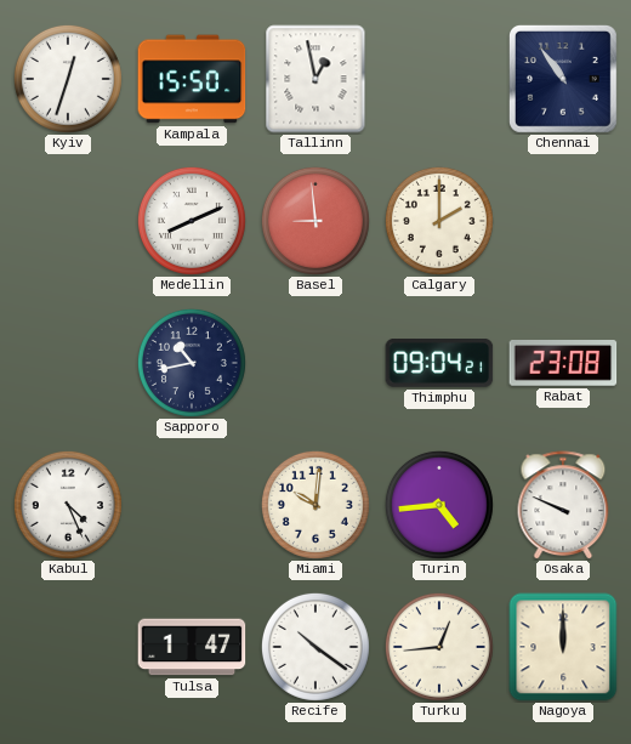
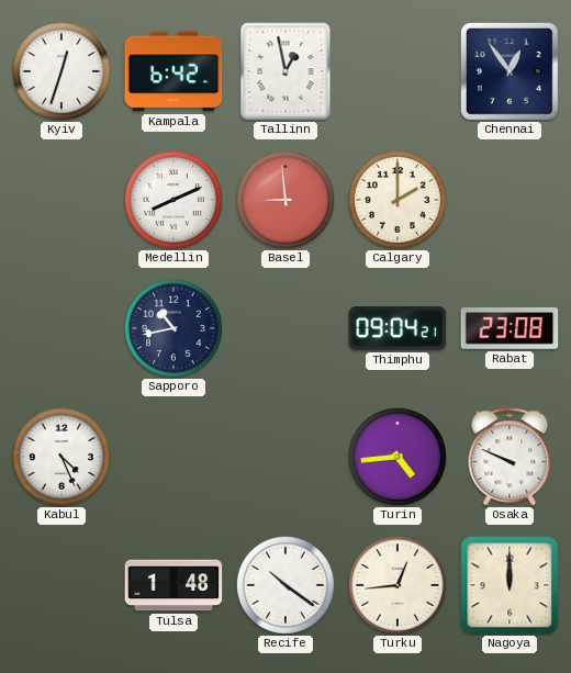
Kampala: 15:50 -> 6:42 (173, 71)
Chennai: 10:54 -> 12:54 (510, 71)
Miami: 10:01 -> none (315, 505)
Tulsa: 1:47 -> 1:48 (173, 585)
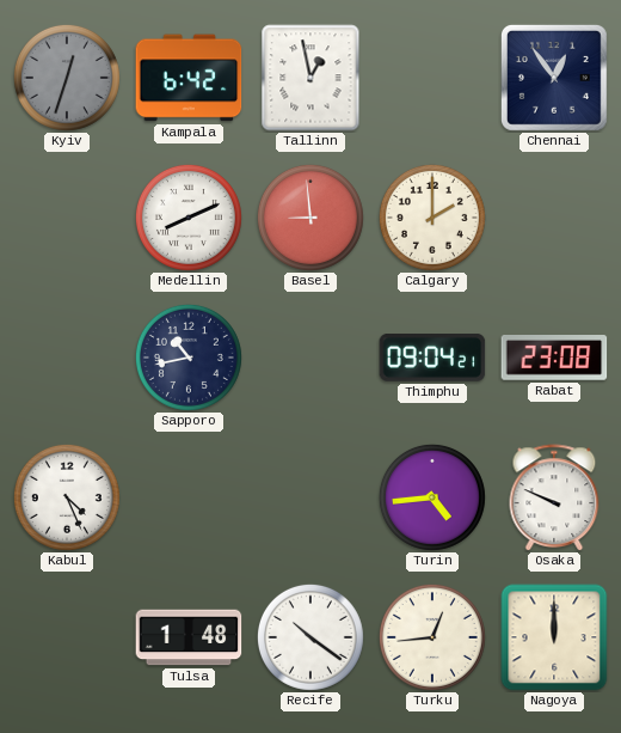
Kyiv dial: white -> grey (67, 78)
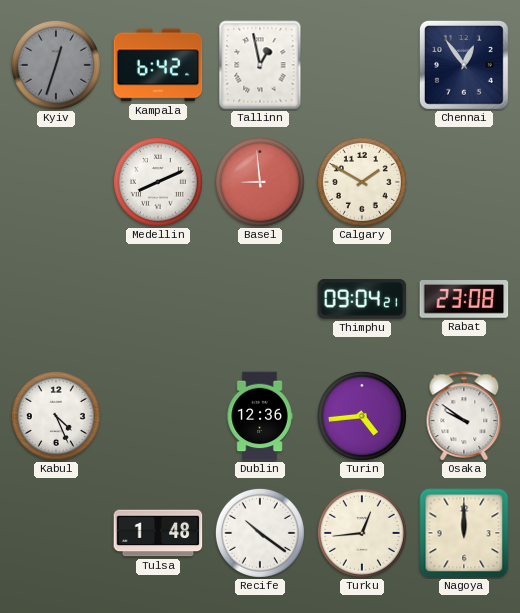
Calgary: 2:00 -> 1:50 (362, 182)
Sapporo: 10:43 -> none (189, 358)
Dublin: none -> 12:36 (260, 416)
Osaka: 9:49 -> 9:51 (464, 416)
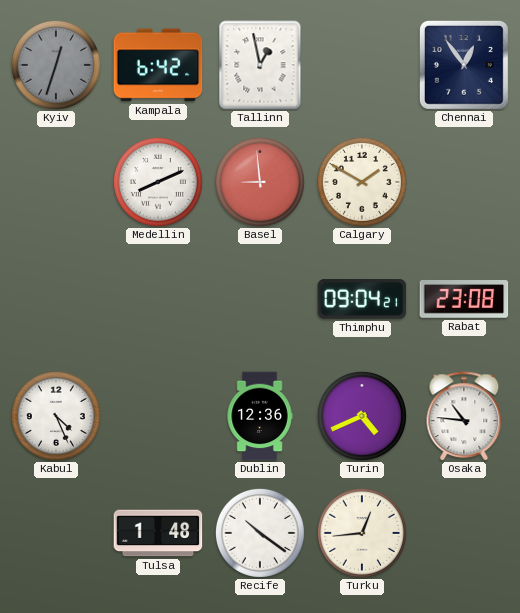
Turin: 4:44 -> 4:41 (362, 416)
Osaka: 9:51 -> 10:46 (464, 416)
Nagoya: 12:00 -> none (464, 533)
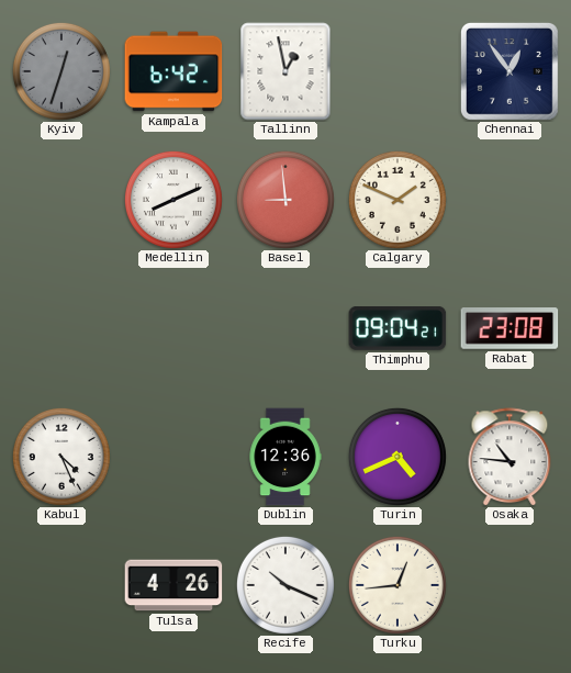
Calgary: 1:50 -> 1:49 (398, 200)
Tulsa: 1:48 -> 4:26 (173, 585)
Recife: 10:21 -> 10:19 (285, 585)
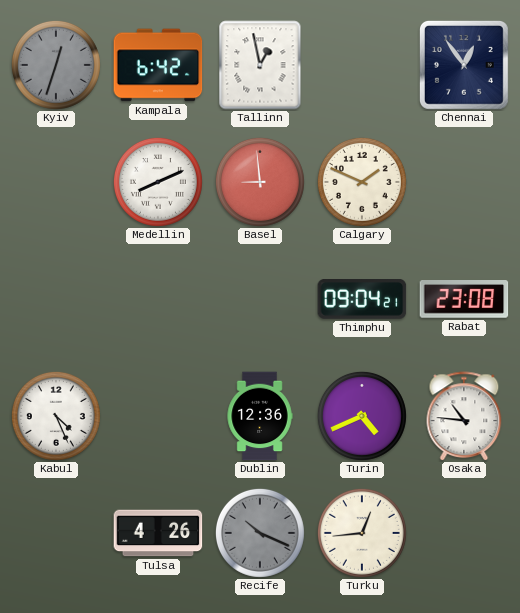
Recife dial: white -> grey (260, 533)
